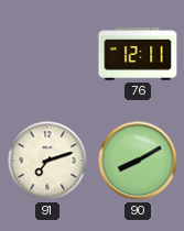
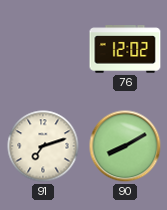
76: 12:11 -> 12:02 (125, 49)
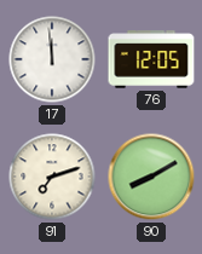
17: none -> 11:59 (52, 59)
76: 12:02 -> 12:05 (151, 59)
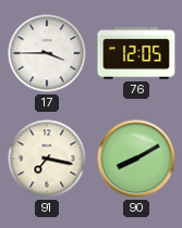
17: 11:59 -> 3:45 (47, 53)
91: 7:12 -> 7:17 (47, 159)
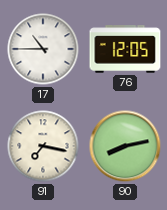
17: 3:45 -> 10:45 (43, 49)
90: 8:10 -> 8:13 (125, 146)
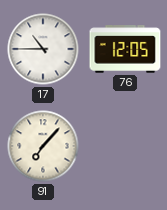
91: 7:17 -> 7:07 (43, 146)
90: 8:13 -> none (125, 146)
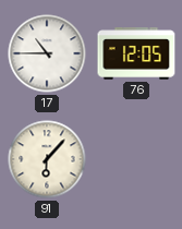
91: 7:07 -> 6:07 (47, 159)
